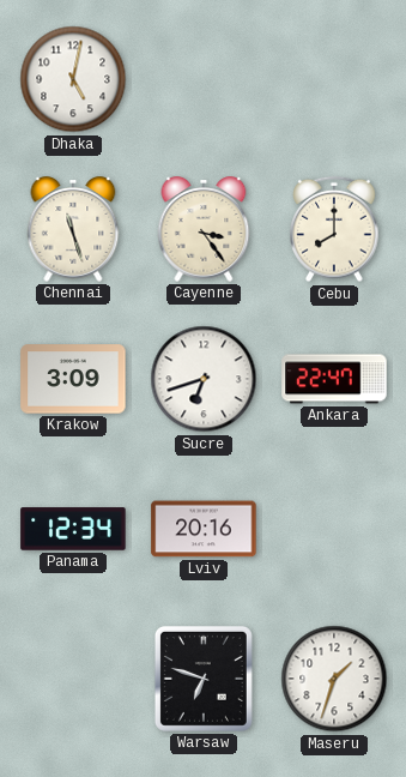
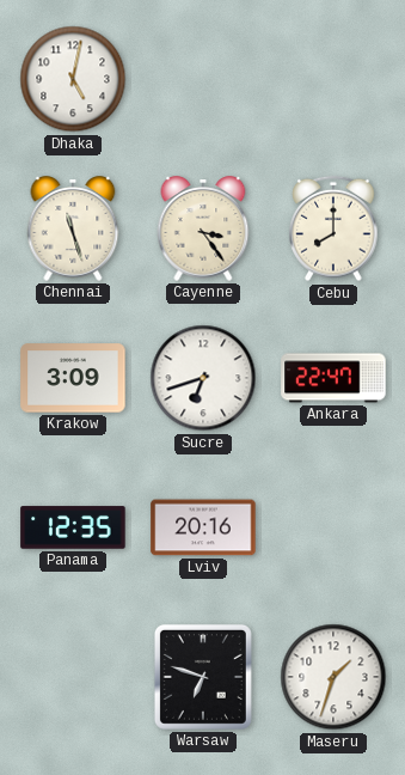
Panama: 12:34 -> 12:35 (73, 527)
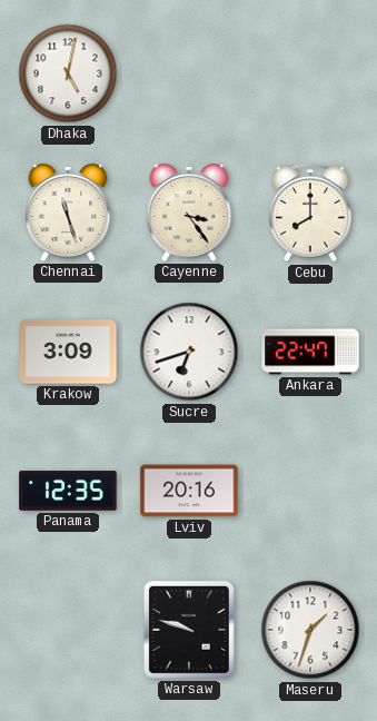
Warsaw: 6:48 -> 9:48 (189, 630)
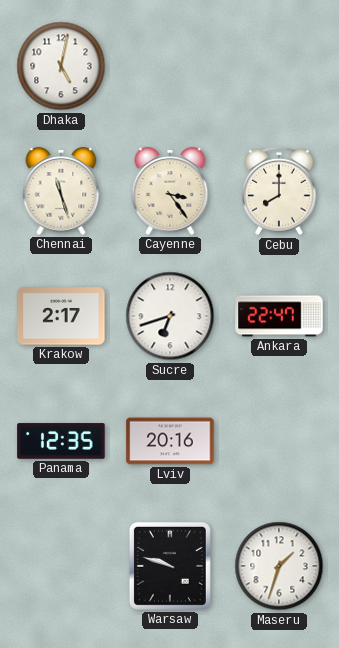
Krakow: 3:09 -> 2:17 (61, 316)
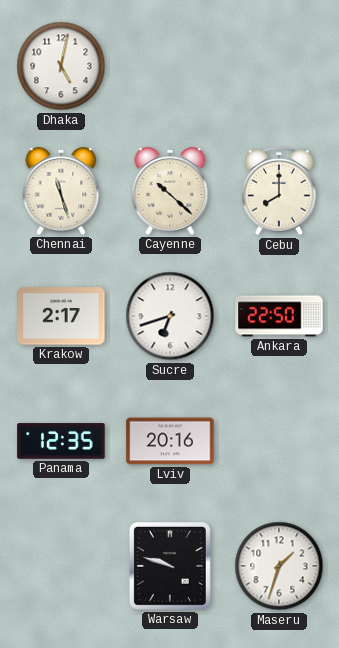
Cayenne: 3:24 -> 10:22 (170, 191)
Ankara: 22:47 -> 22:50 (279, 316)
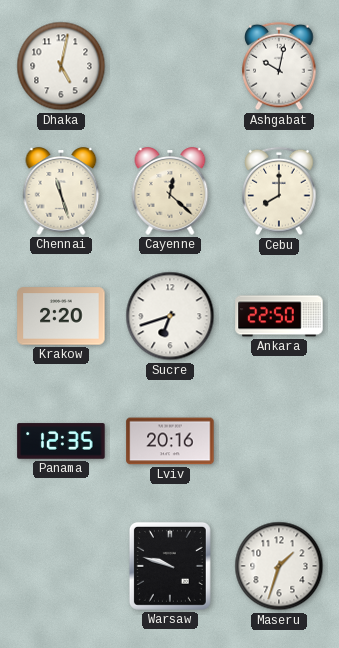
Ashgabat: none -> 10:02 (279, 66)
Cayenne: 10:22 -> 12:22 (170, 191)
Krakow: 2:17 -> 2:20 (61, 316)
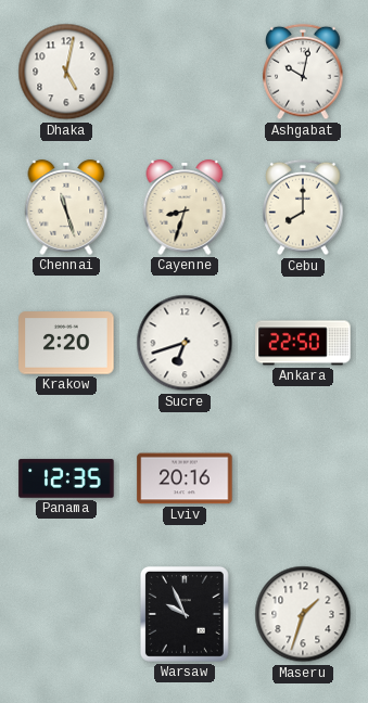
Cayenne: 12:22 -> 8:33 (185, 207)
Warsaw: 9:48 -> 9:56 (185, 614)
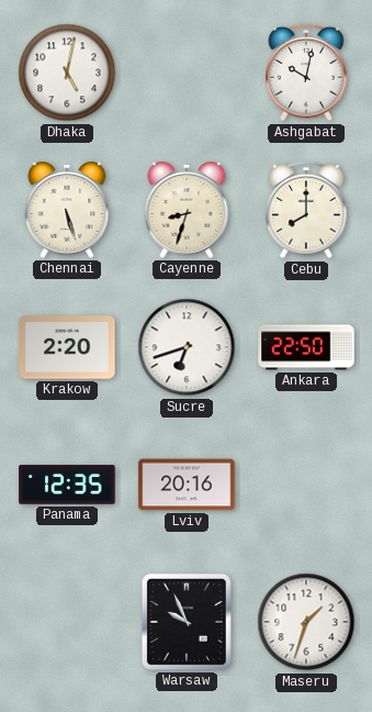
Chennai: 11:27 -> 5:27 (67, 210)
